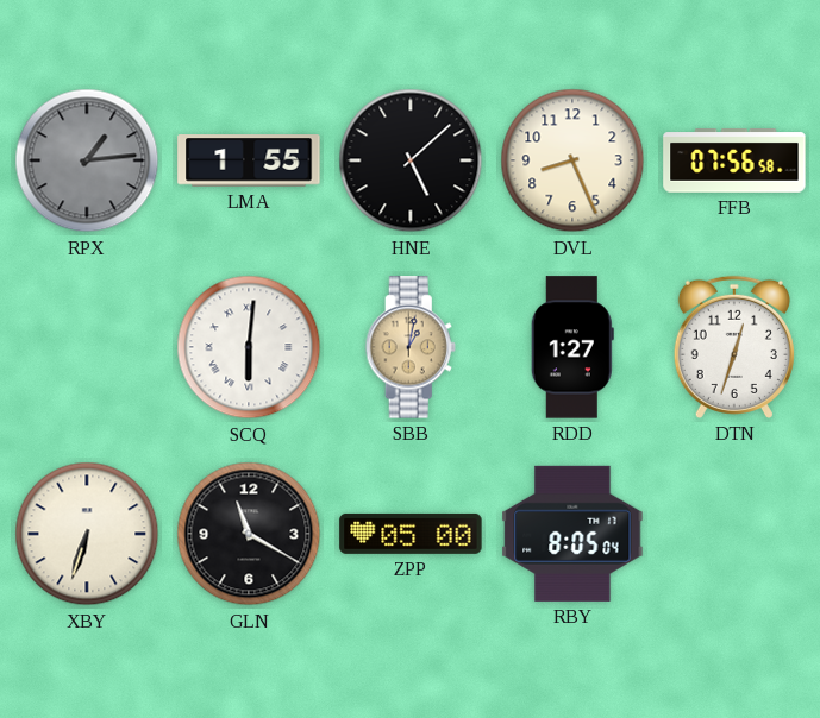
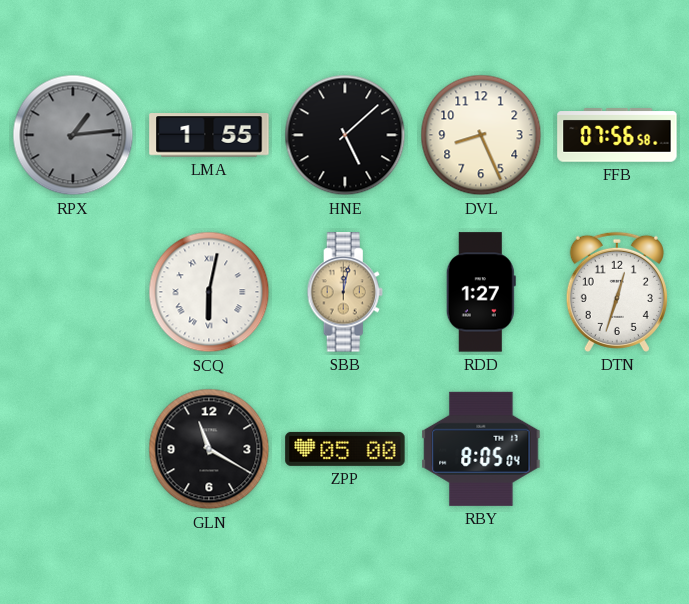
SCQ: 6:01 -> 6:02 (209, 292)
SBB: 1:02 -> 12:02 (345, 292)
XBY: 6:33 -> none (87, 534)
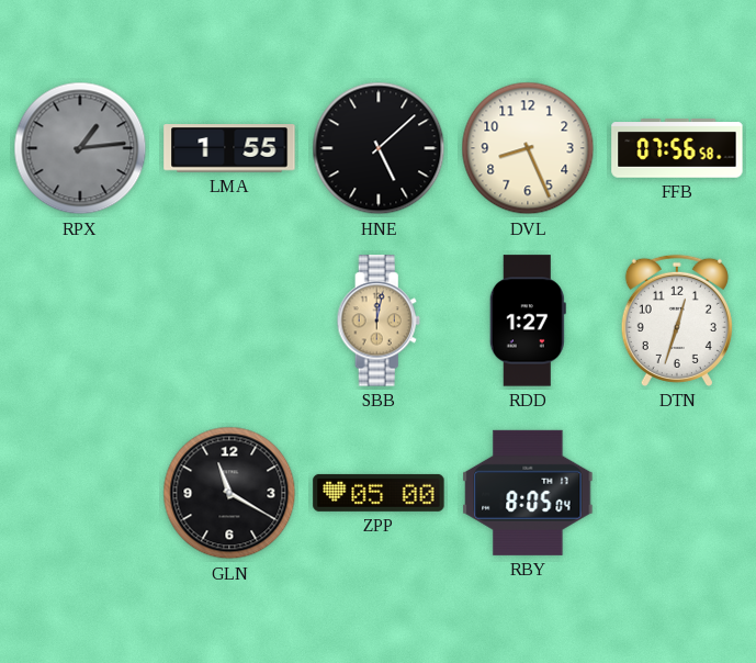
SCQ: 6:02 -> none (209, 292)
